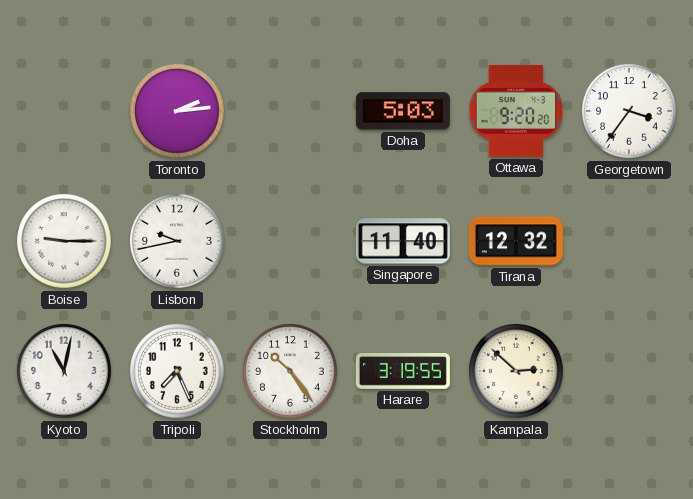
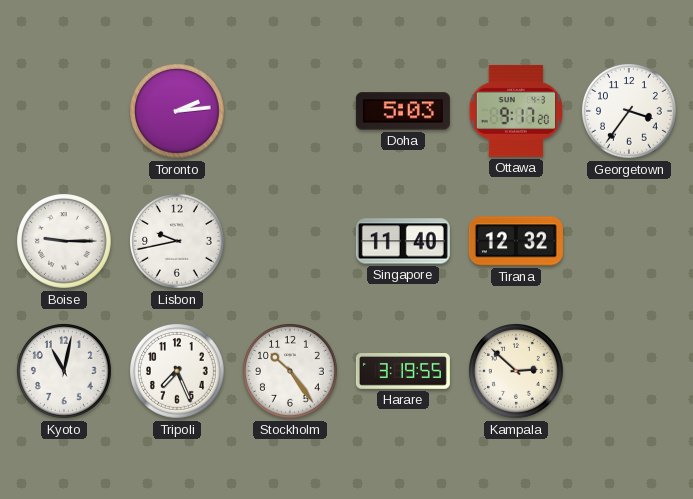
Ottawa: 9:20 -> 9:17 (516, 111)
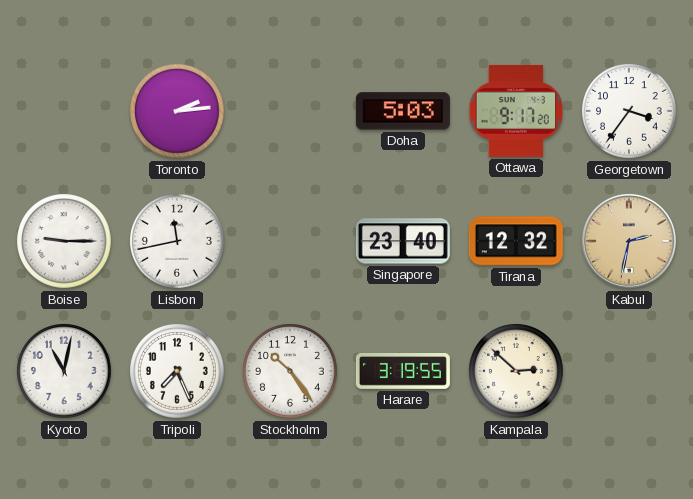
Lisbon: 9:43 -> 11:43 (178, 242)
Singapore: 11:40 -> 23:40 (403, 241)
Kabul: none -> 2:32 (629, 241)
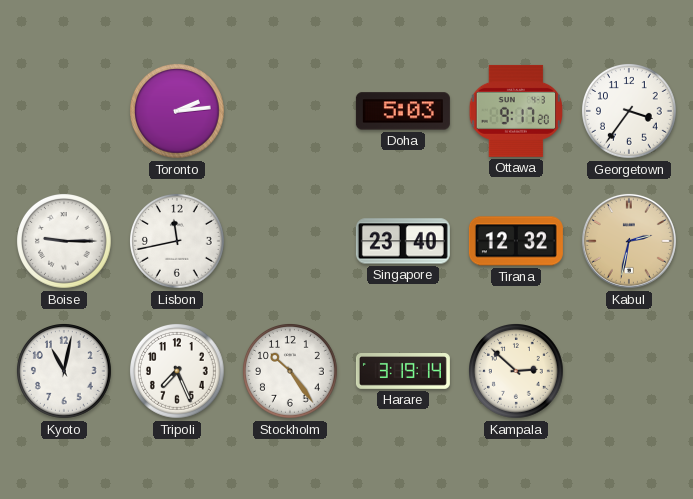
Harare: 3:19:55 -> 3:19:14 (403, 372)
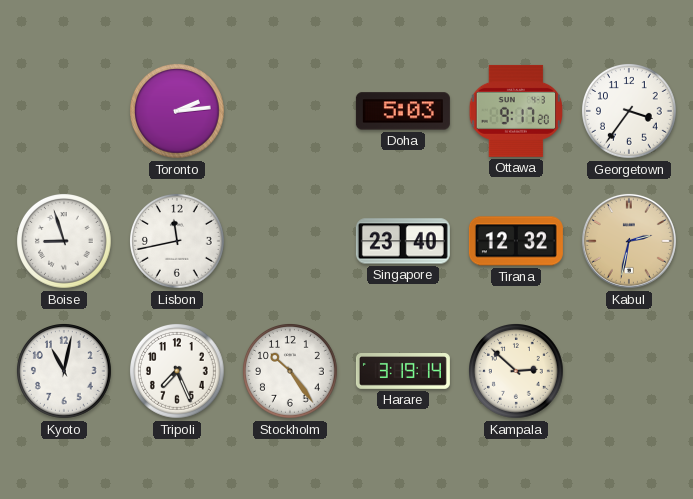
Boise: 9:15 -> 8:57 (65, 242)
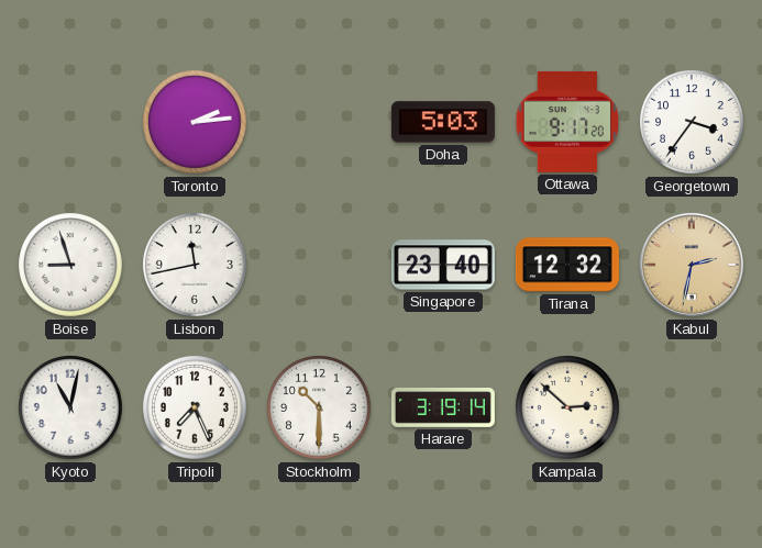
Stockholm: 10:24 -> 10:30 (320, 409)
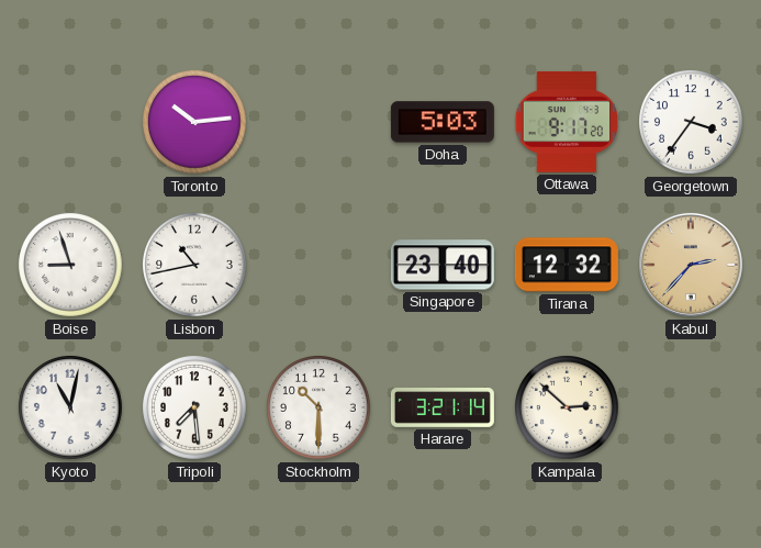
Toronto: 2:14 -> 10:14 (195, 123)
Lisbon: 11:43 -> 10:43 (195, 266)
Kabul: 2:32 -> 2:37 (691, 265)
Tripoli: 7:26 -> 7:29 (195, 409)
Harare: 3:19 -> 3:21 (443, 409)
